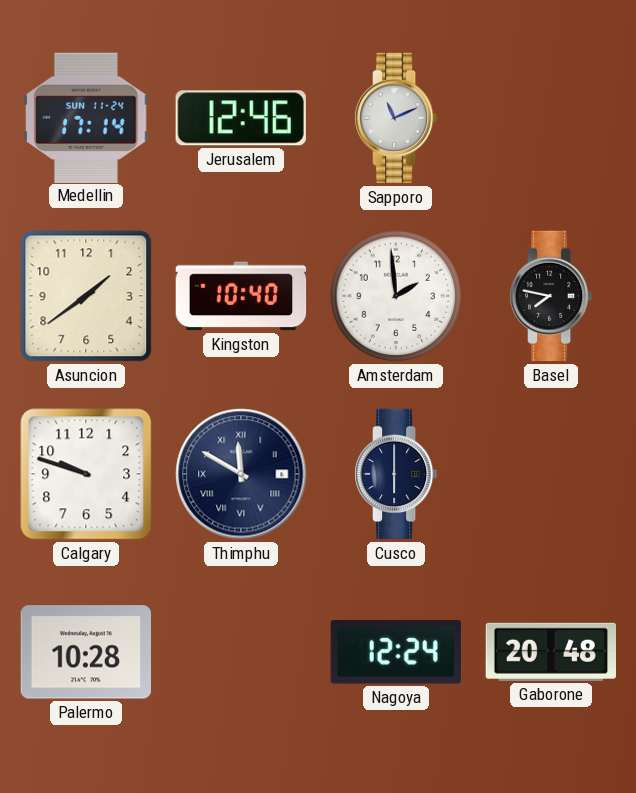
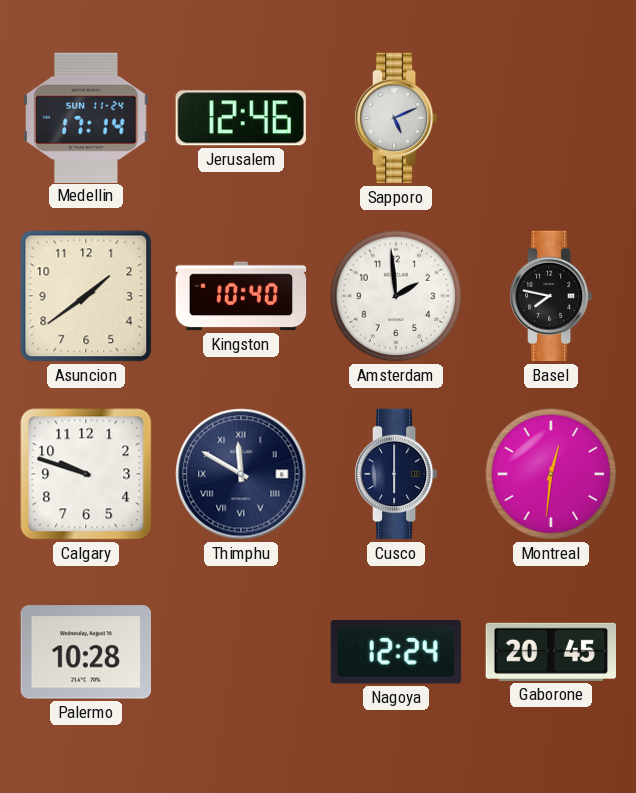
Sapporo: 11:11 -> 5:11 (396, 118)
Montreal: none -> 12:31 (551, 474)
Gaborone: 20:48 -> 20:45 (550, 652)
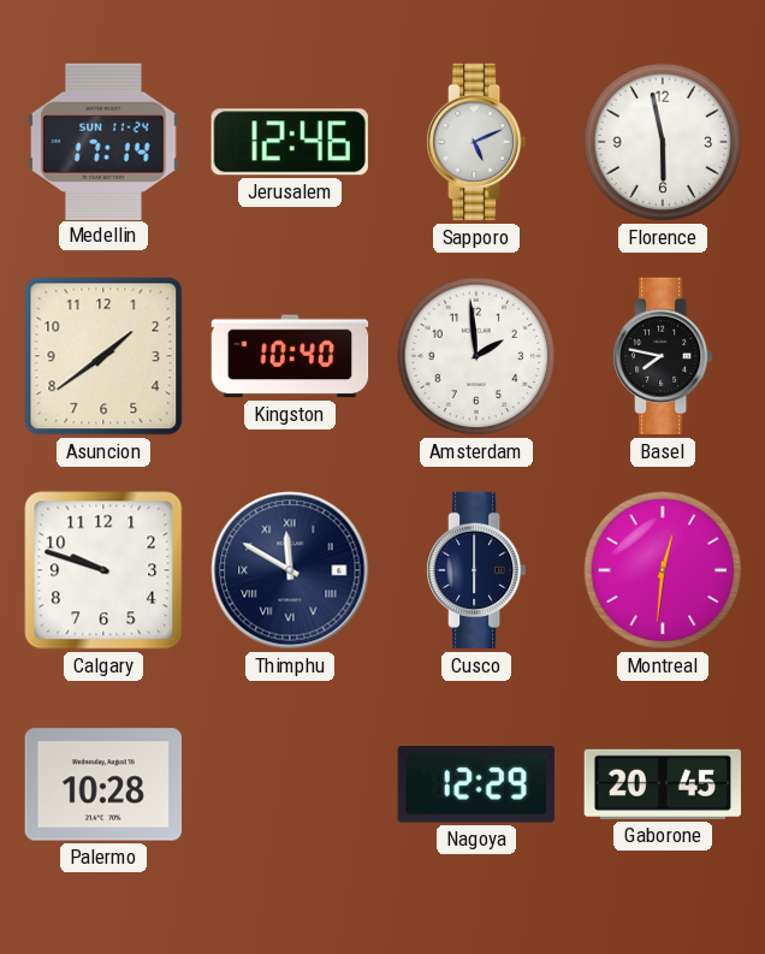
Florence: none -> 5:58 (663, 142)
Nagoya: 12:24 -> 12:29 (476, 784)
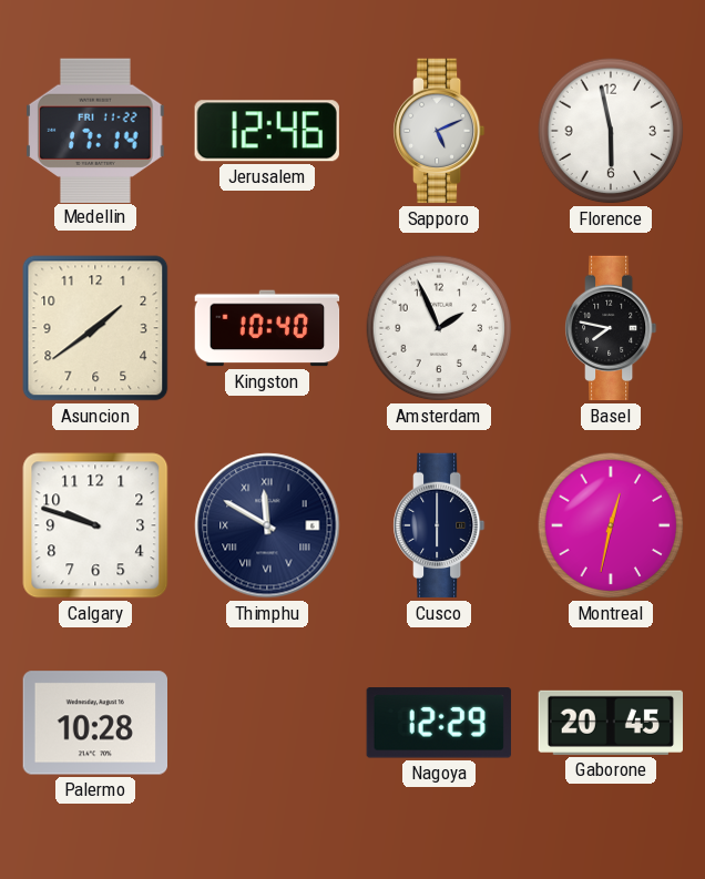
Medellin date: SUN 11-24 -> FRI 11-22 (95, 130)
Amsterdam: 1:59 -> 1:56 (439, 328)
Montreal: 12:31 -> 12:32 (611, 525)
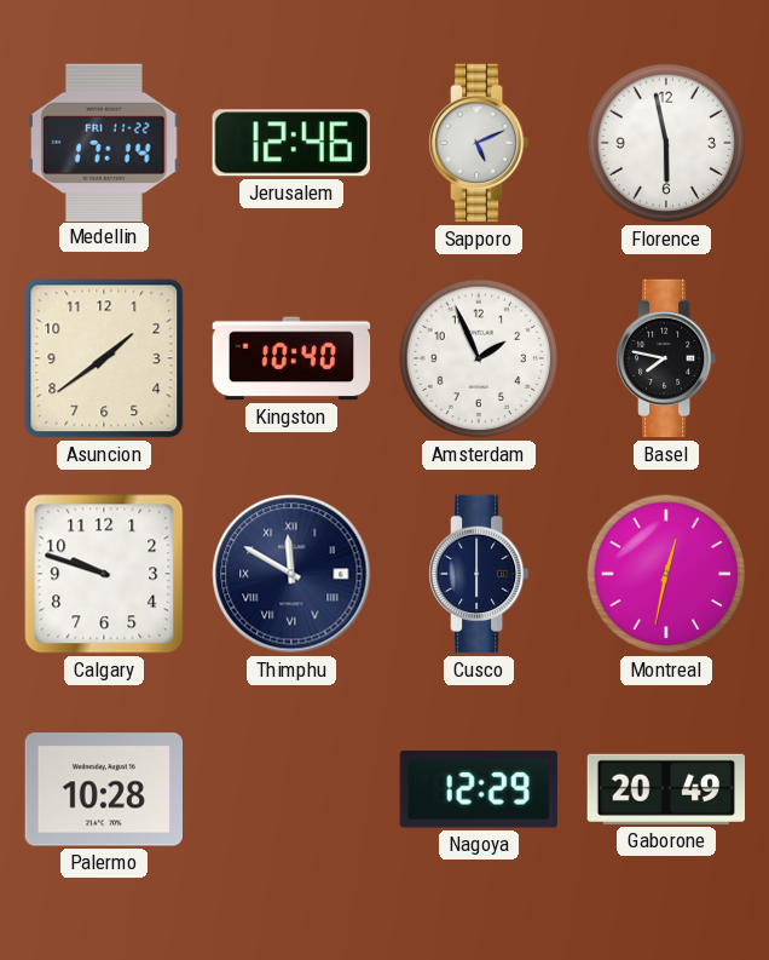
Gaborone: 20:45 -> 20:49 (665, 789)
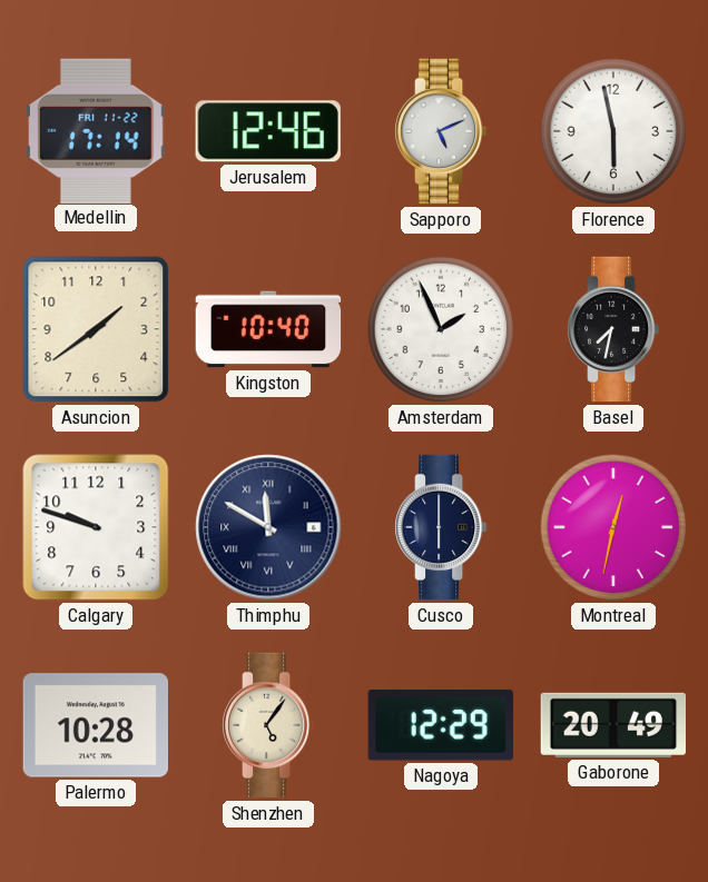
Basel: 7:47 -> 7:32 (613, 329)
Shenzhen: none -> 5:06 (268, 725)
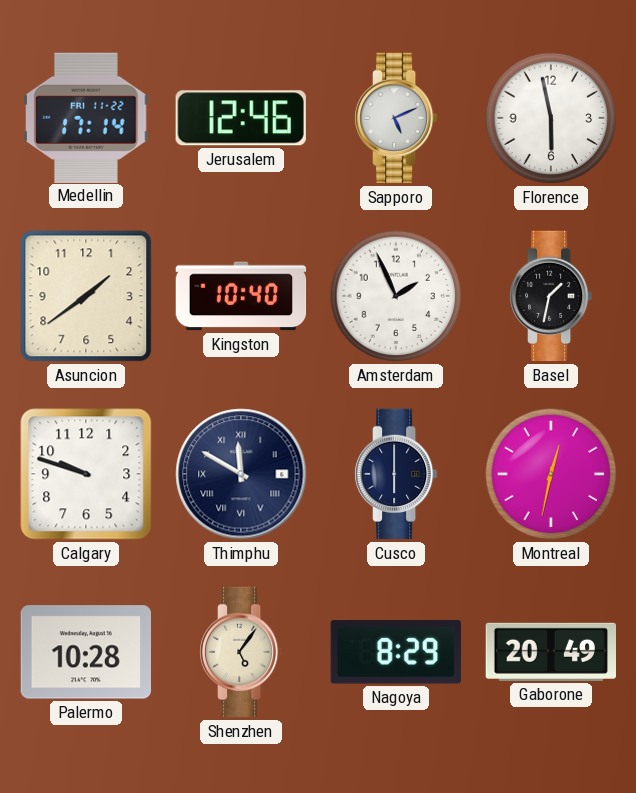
Basel: 7:32 -> 1:32 (551, 296)
Nagoya: 12:29 -> 8:29 (396, 652)
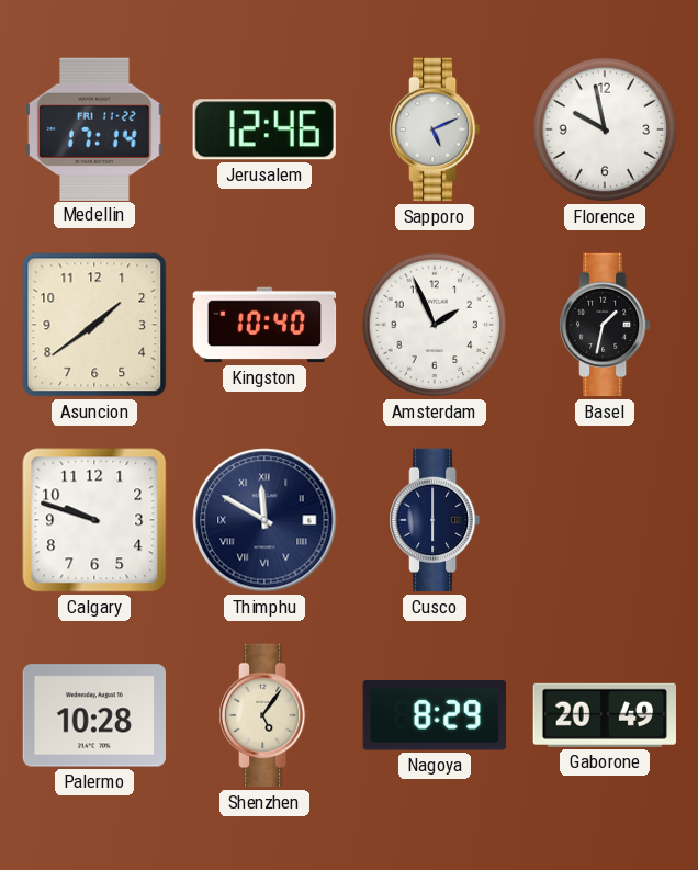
Florence: 5:58 -> 9:58 (605, 129)
Montreal: 12:32 -> none (551, 474)
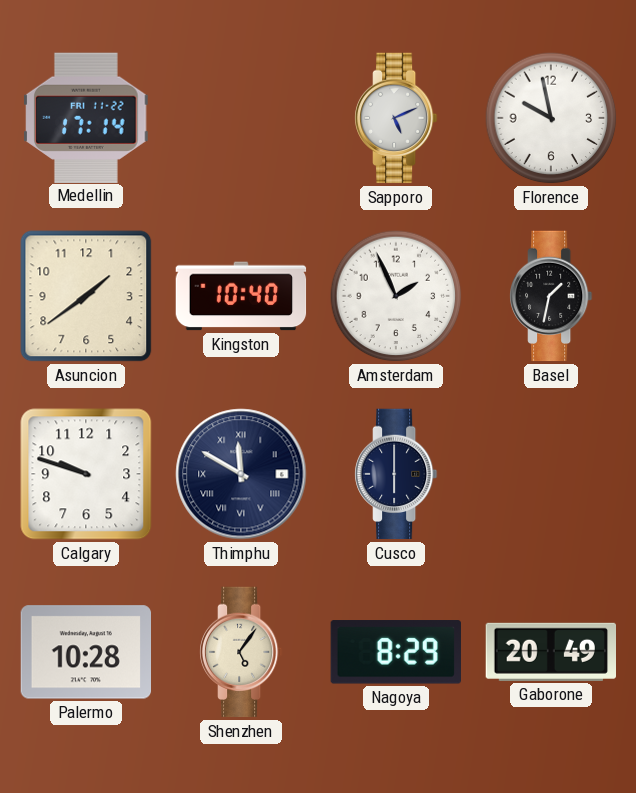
Jerusalem: 12:46 -> none (264, 129)
